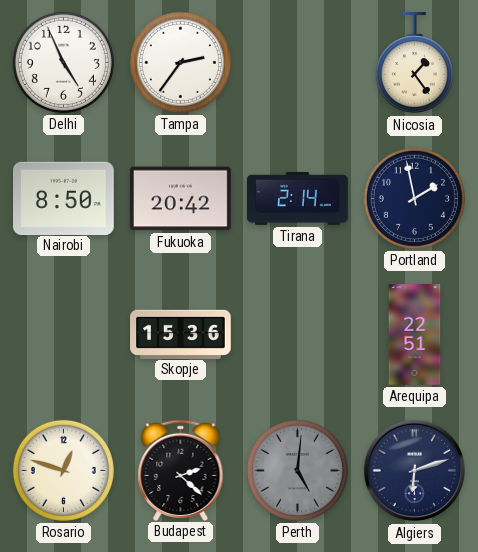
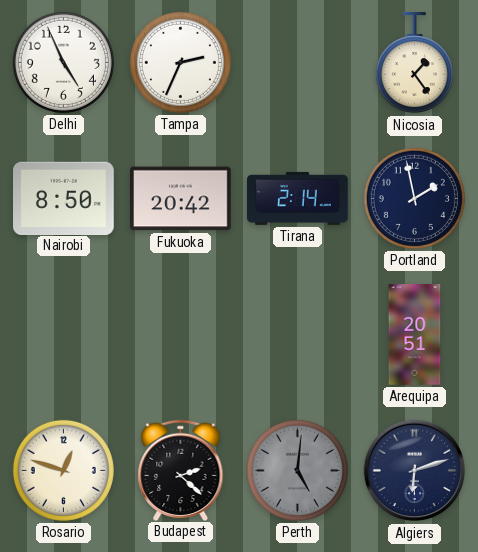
Tampa: 2:36 -> 2:34 (180, 62)
Skopje: 15:36 -> none (181, 334)
Arequipa: 22:51 -> 20:51 (415, 335)
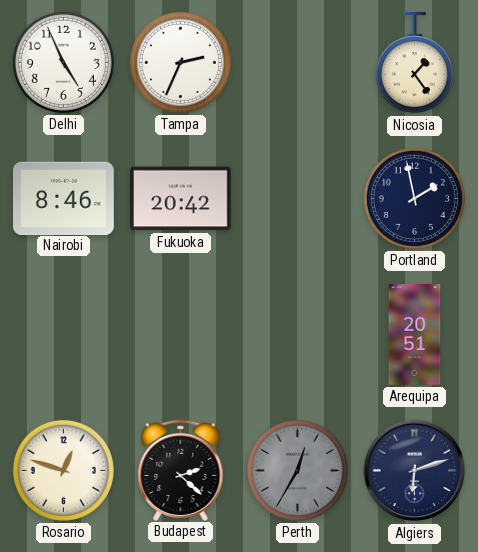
Nairobi: 8:50 -> 8:46 (64, 198)
Tirana: 2:14 -> none (298, 198)
Perth: 5:01 -> 12:35 (297, 470)
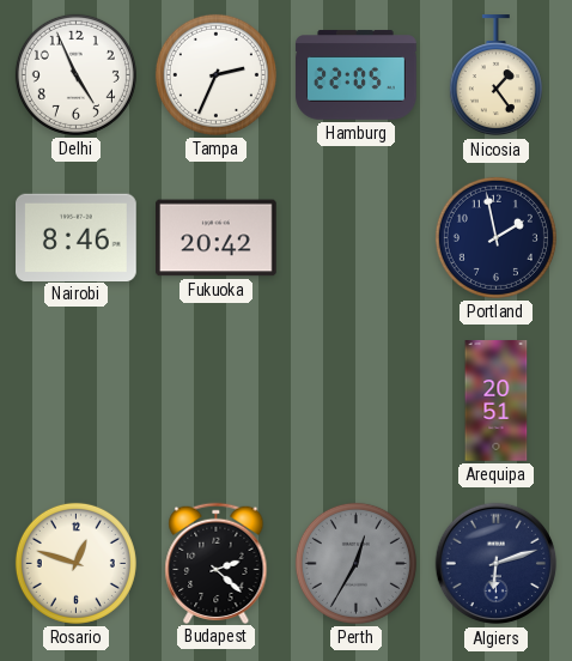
Hamburg: none -> 22:05 (357, 75)
